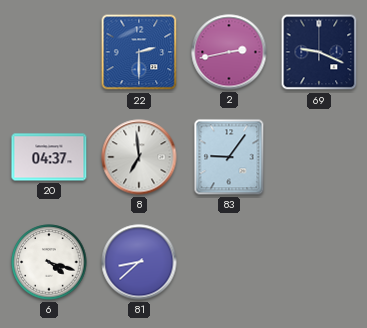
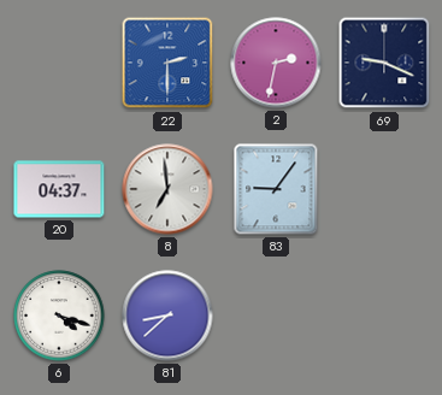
2: 2:43 -> 2:32 (276, 63)
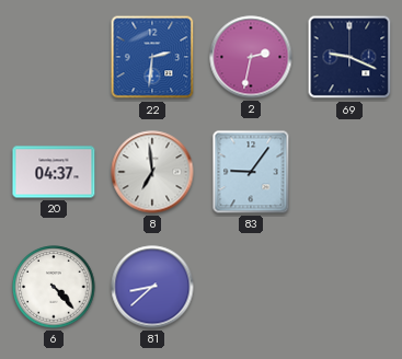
22: 2:30 -> 2:31 (152, 57)
6: 4:18 -> 4:23 (54, 287)
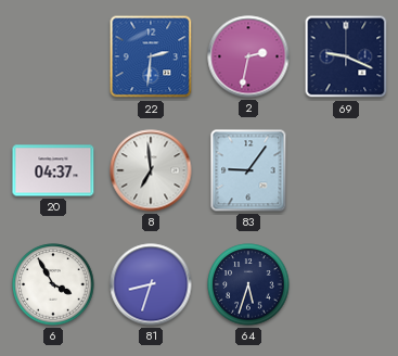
6: 4:23 -> 3:55 (53, 284)
81: 8:38 -> 8:33 (151, 284)
64: none -> 5:33 (248, 284)
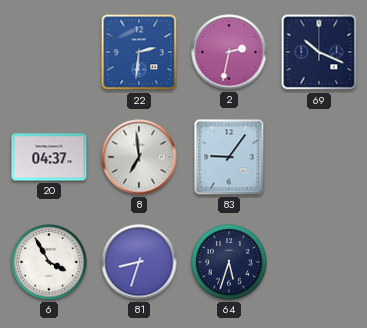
69: 9:19 -> 10:19 (319, 52)
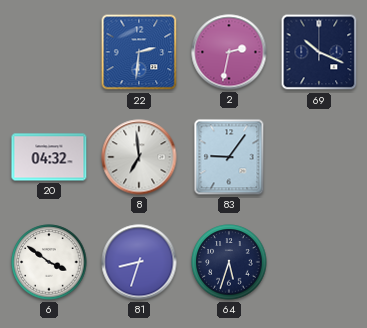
20: 04:37 -> 04:32 (49, 157)
6: 3:55 -> 3:51 (49, 262)
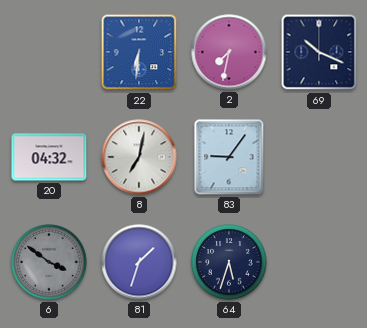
22: 2:31 -> 6:31 (139, 52)
2: 2:32 -> 7:32 (229, 52)
8: 6:59 -> 7:02 (139, 157)
6 dial: white -> grey (49, 262)
81: 8:33 -> 1:33 (139, 262)
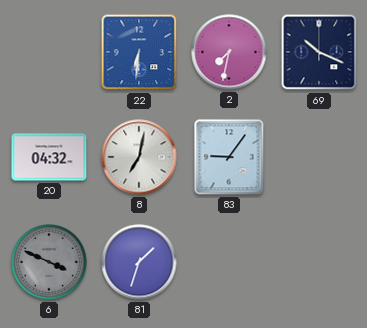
6: 3:51 -> 3:49 (49, 262)
64: 5:33 -> none (229, 262)
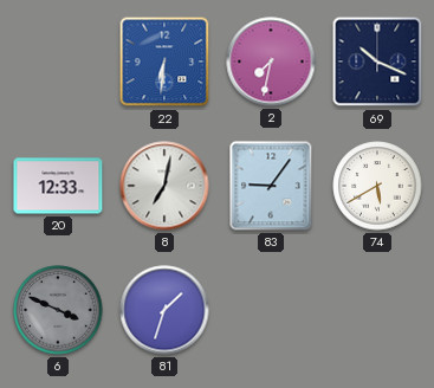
20: 04:32 -> 12:33 (58, 186)
74: none -> 5:40 (377, 186)
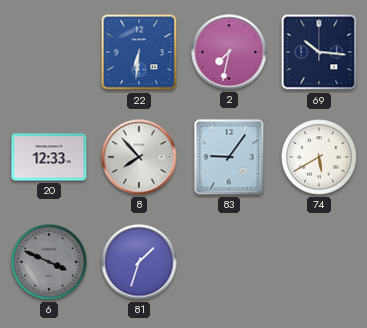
69: 10:19 -> 10:16 (319, 52)
8: 7:02 -> 7:53 (139, 157)
